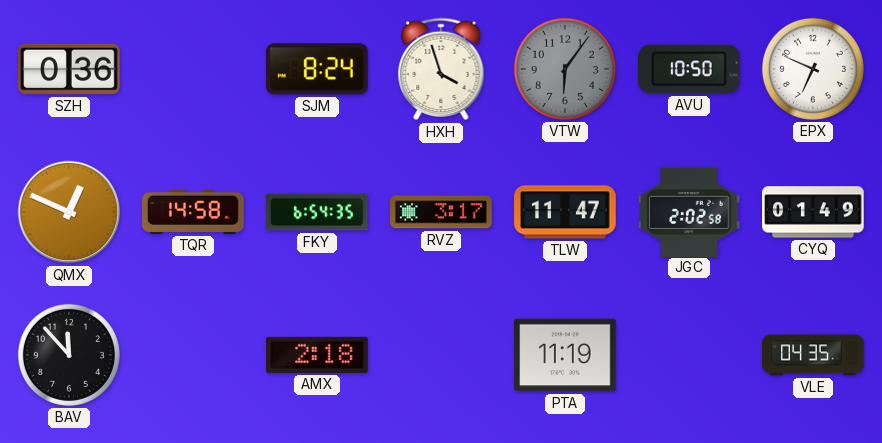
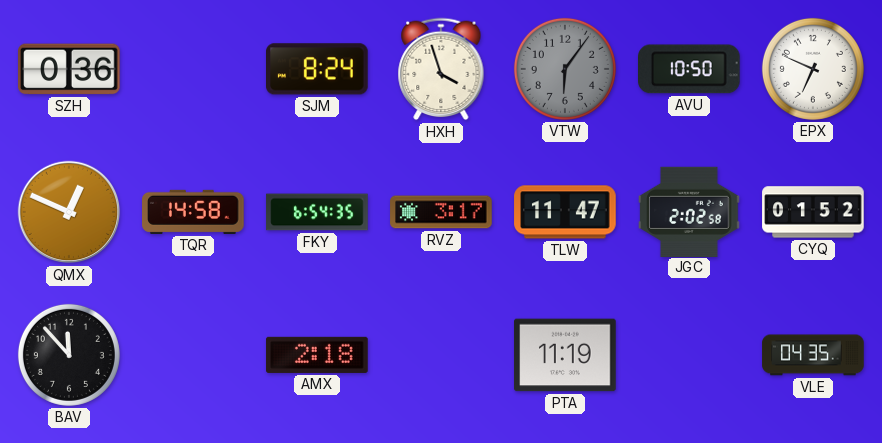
CYQ: 01:49 -> 01:52 (813, 212)
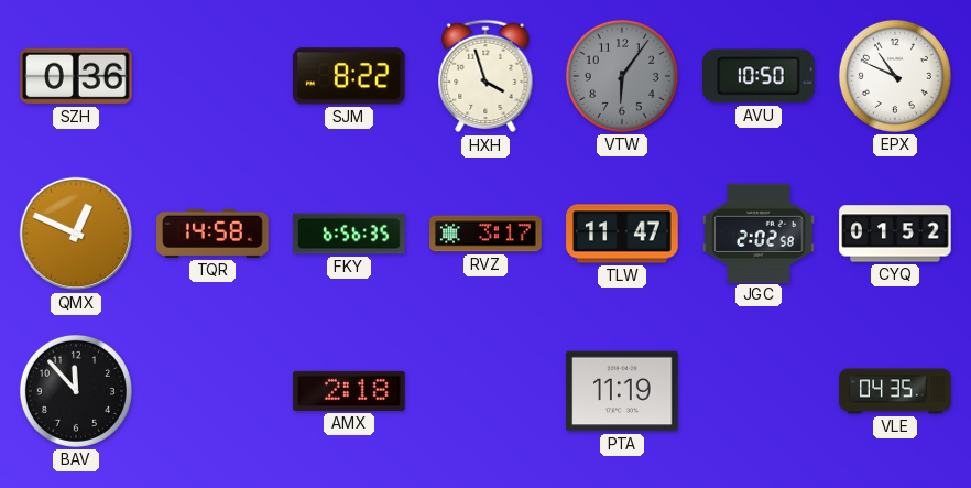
SJM: 8:24 -> 8:22 (350, 76)
EPX: 6:49 -> 10:49 (895, 76)
FKY: 6:54 -> 6:56 (349, 234)
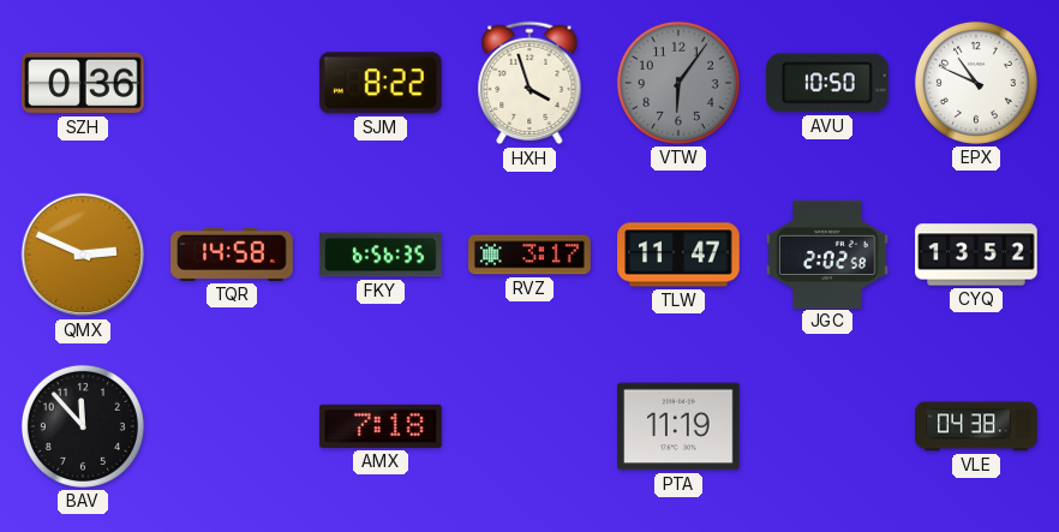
QMX: 12:49 -> 2:49 (83, 255)
CYQ: 01:52 -> 13:52 (976, 255)
AMX: 2:18 -> 7:18 (381, 426)
VLE: 04:35 -> 04:38 (976, 426)
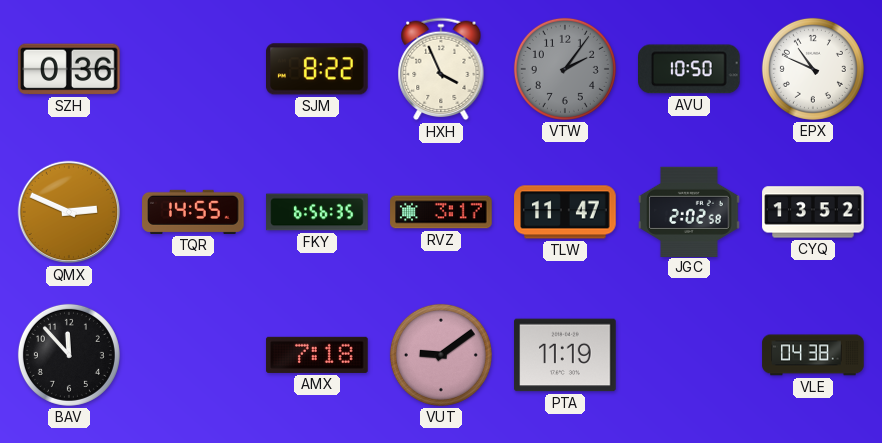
HXH: 3:57 -> 3:56 (441, 69)
VTW: 6:06 -> 2:06 (565, 69)
TQR: 14:58 -> 14:55 (193, 212)
VUT: none -> 9:09 (441, 355)
